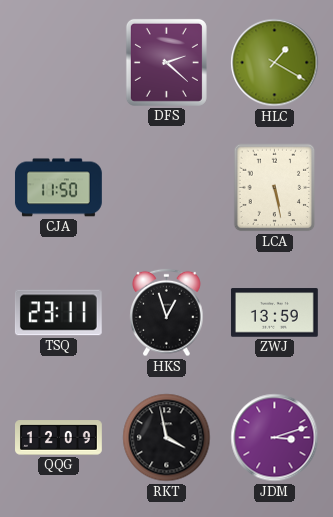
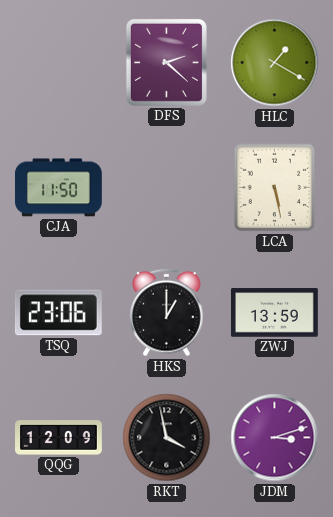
TSQ: 23:11 -> 23:06 (58, 313)
HKS: 12:57 -> 1:00 (167, 313)
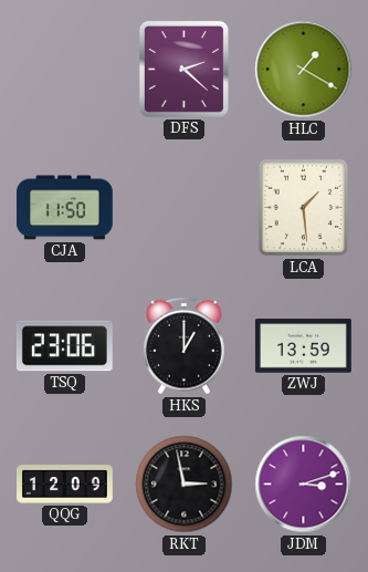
LCA: 5:28 -> 1:29 (304, 208)
RKT: 3:58 -> 2:58 (185, 485)
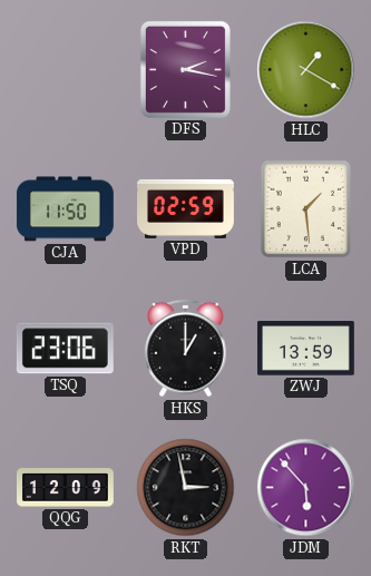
DFS: 2:22 -> 2:17 (185, 69)
VPD: none -> 02:59 (186, 208)
JDM: 3:12 -> 5:53 (306, 488)
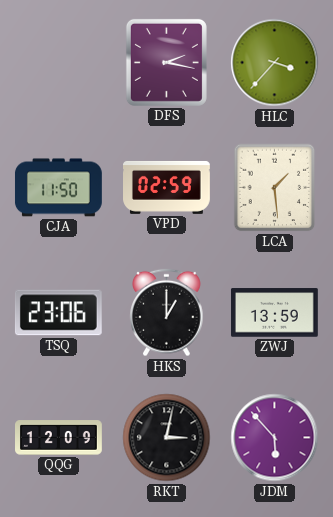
HLC: 1:20 -> 3:37 (275, 63)
RKT: 2:58 -> 3:02 (167, 438)
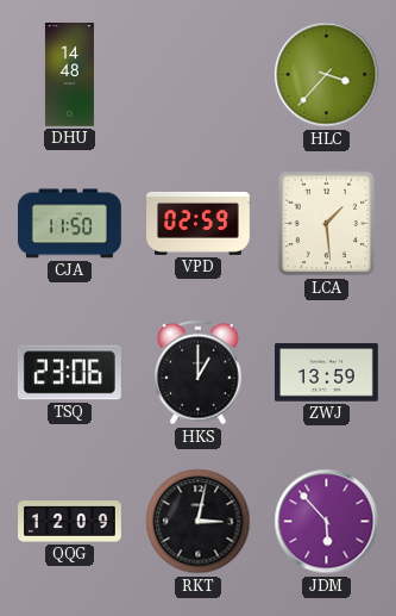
DHU: none -> 14:48 (69, 75)
DFS: 2:17 -> none (166, 62)
